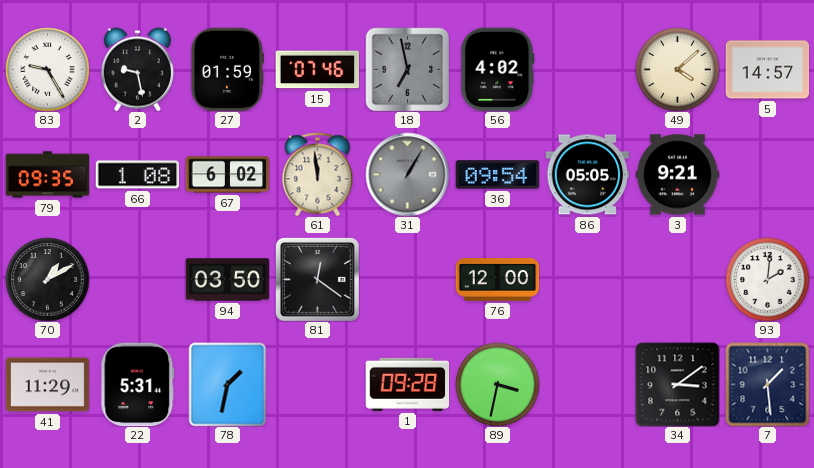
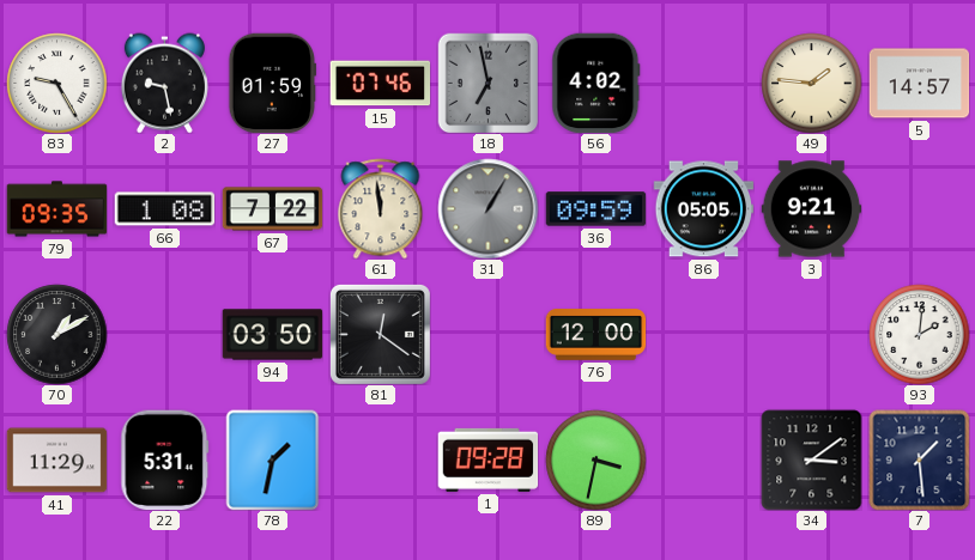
49: 4:08 -> 1:46 (811, 83)
67: 6:02 -> 7:22 (272, 209)
36: 09:54 -> 09:59 (595, 209)
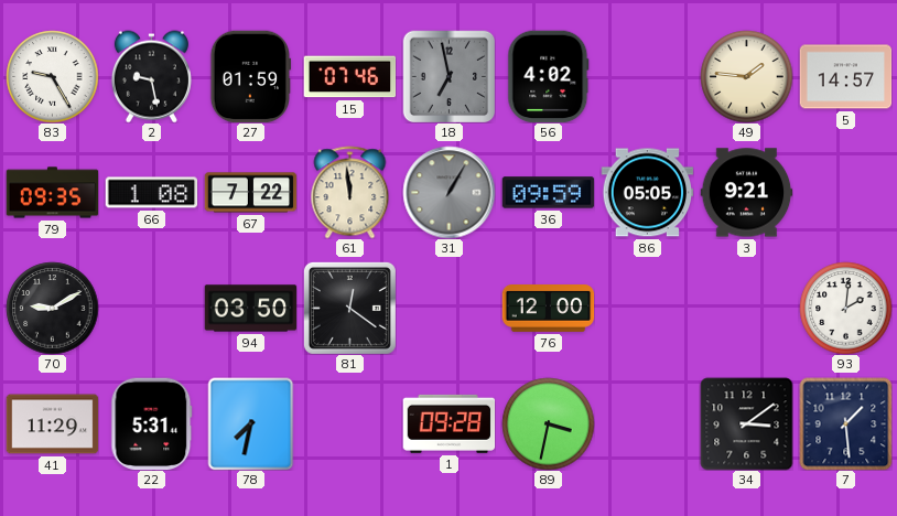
70: 1:10 -> 9:10 (52, 308)
78: 1:32 -> 7:32 (251, 423)
